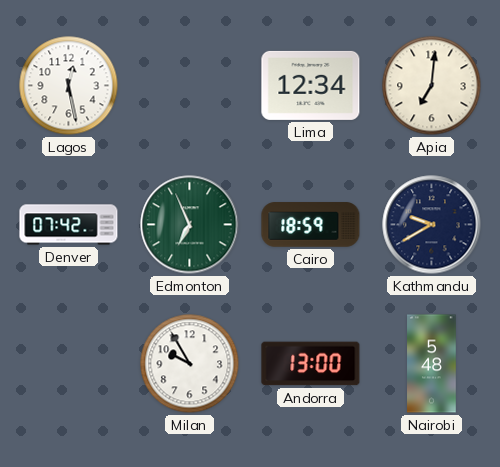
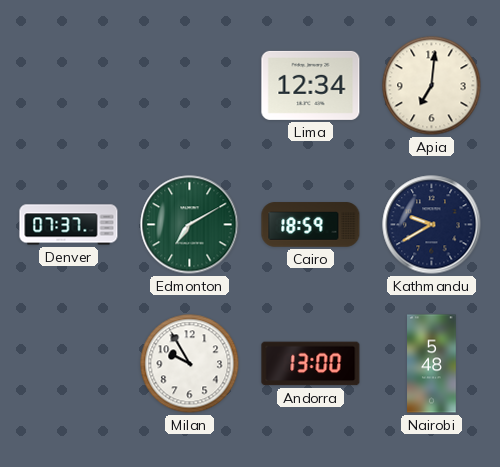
Lagos: 12:28 -> none (69, 86)
Denver: 07:42 -> 07:37 (69, 225)
Edmonton: 6:56 -> 7:10 (190, 225)
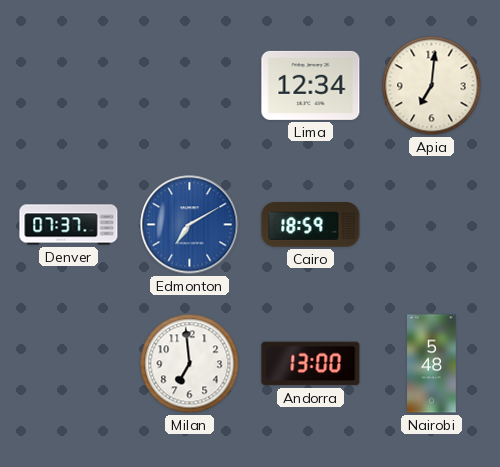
Edmonton dial: green -> blue (190, 225)
Kathmandu: 9:40 -> none (432, 225)
Milan: 9:55 -> 6:59 (190, 364)
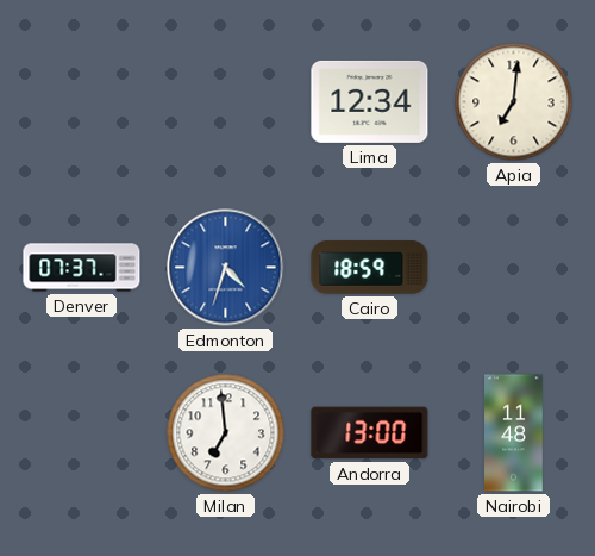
Edmonton: 7:10 -> 4:33 (226, 268)
Nairobi: 5:48 -> 11:48 (514, 433)
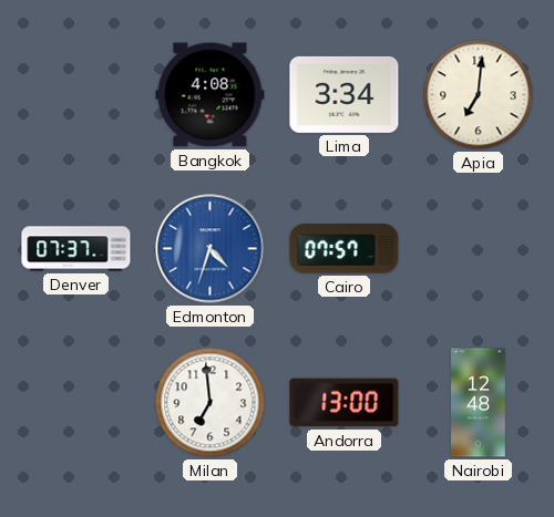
Bangkok: none -> 4:08 (211, 95)
Lima: 12:34 -> 3:34 (345, 94)
Cairo: 18:59 -> 07:57 (345, 249)
Nairobi: 11:48 -> 12:48 (479, 403)
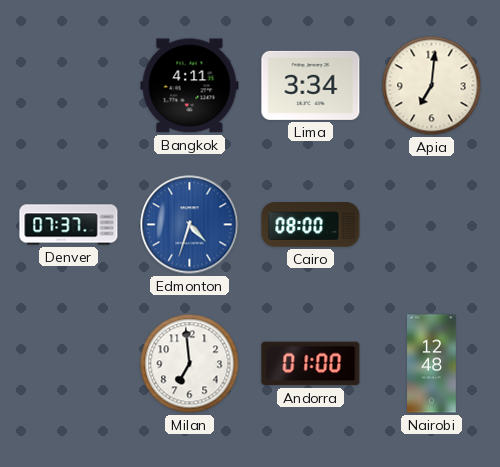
Bangkok: 4:08 -> 4:11 (190, 86)
Cairo: 07:57 -> 08:00 (311, 225)
Andorra: 13:00 -> 01:00 (311, 364)
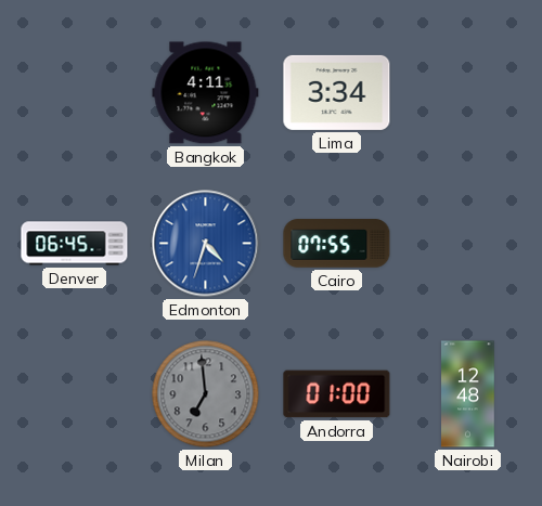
Apia: 7:01 -> none (432, 86)
Denver: 07:37 -> 06:45 (75, 244)
Cairo: 08:00 -> 07:55 (337, 244)
Milan dial: white -> grey (206, 394)
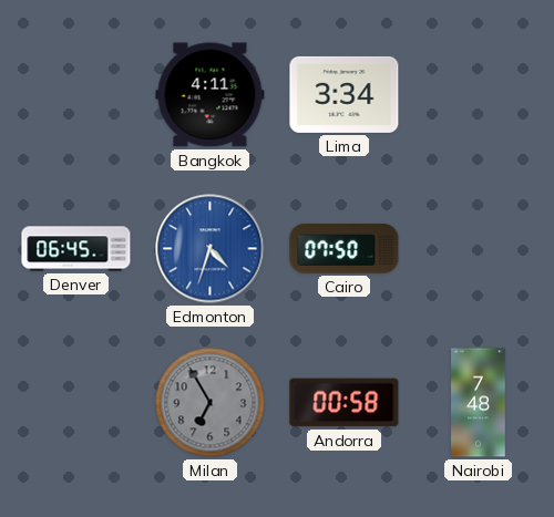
Cairo: 07:55 -> 07:50 (345, 249)
Milan: 6:59 -> 6:55 (211, 403)
Andorra: 01:00 -> 00:58 (345, 403)
Nairobi: 12:48 -> 7:48 (479, 403)
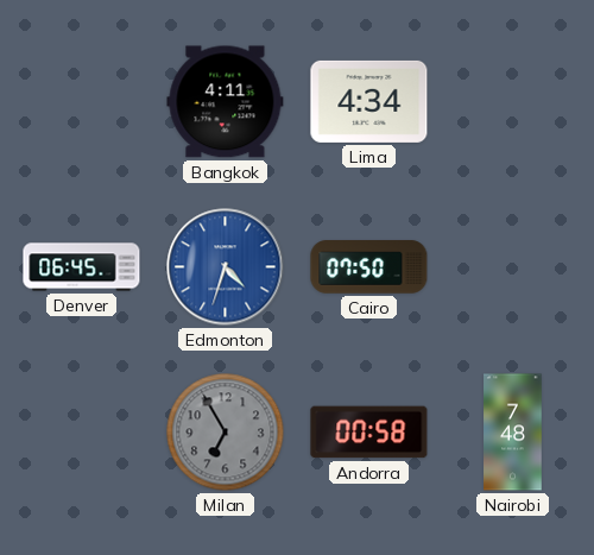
Lima: 3:34 -> 4:34 (369, 101)
